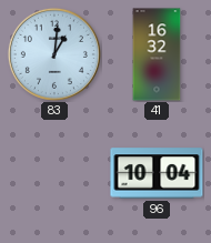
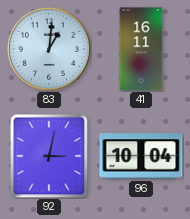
41: 16:32 -> 16:11 (141, 49)
92: none -> 3:02 (49, 156)
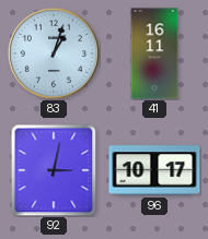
83: 1:01 -> 1:03 (54, 53)
96: 10:04 -> 10:17 (154, 170)
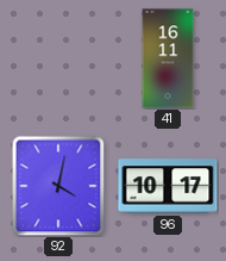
83: 1:03 -> none (54, 53)
92: 3:02 -> 4:02 (58, 186)
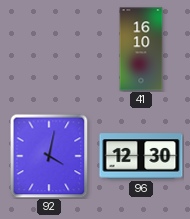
41: 16:11 -> 16:10 (141, 49)
96: 10:17 -> 12:30 (141, 156)
